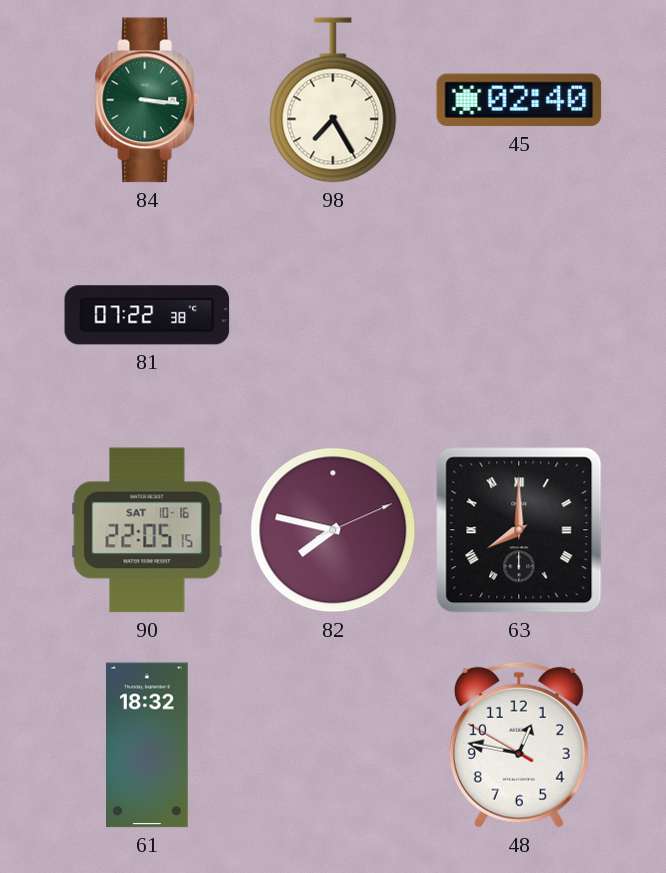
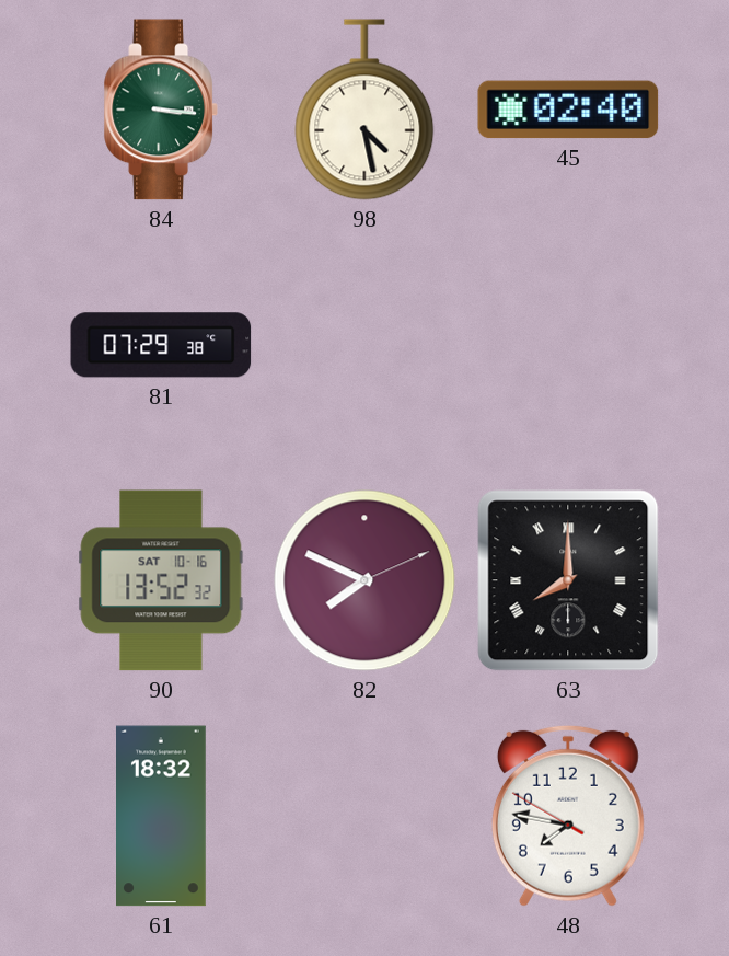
98: 7:25 -> 4:28 (364, 110)
81: 07:22 -> 07:29 (161, 345)
90: 22:05 -> 13:52 (161, 580)
82: 7:47 -> 7:49 (364, 580)
48: 12:46 -> 7:46 (568, 816)
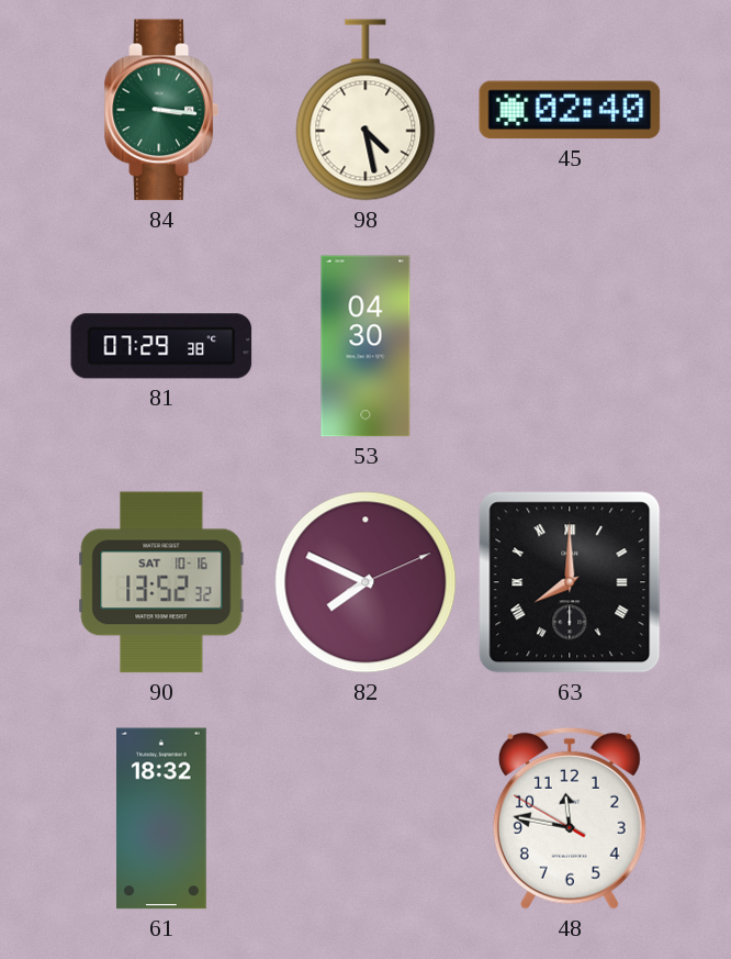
53: none -> 04:30 (365, 346)
48: 7:46 -> 11:46 (570, 818)
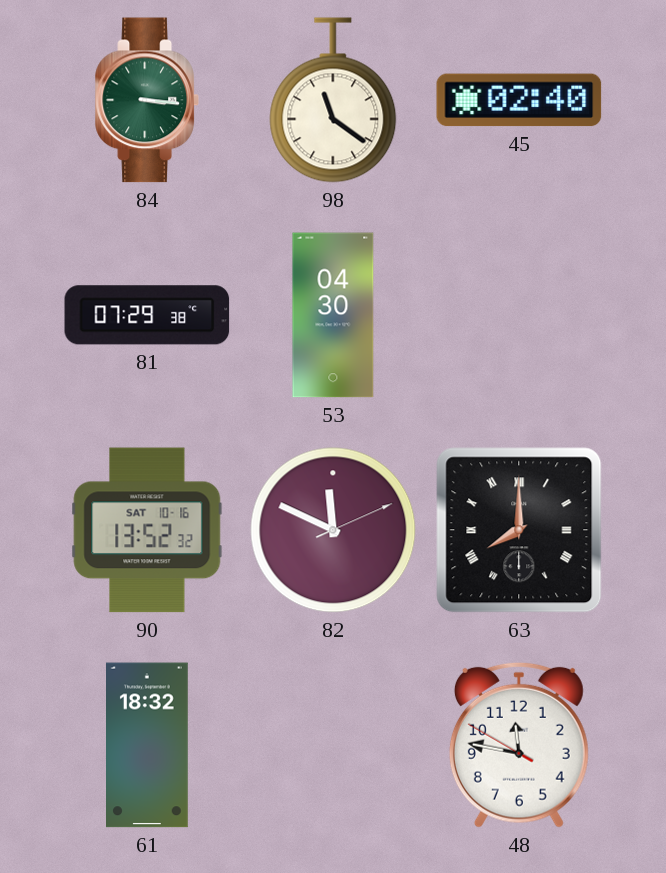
98: 4:28 -> 11:21 (333, 100)
82: 7:49 -> 11:49 (333, 530)
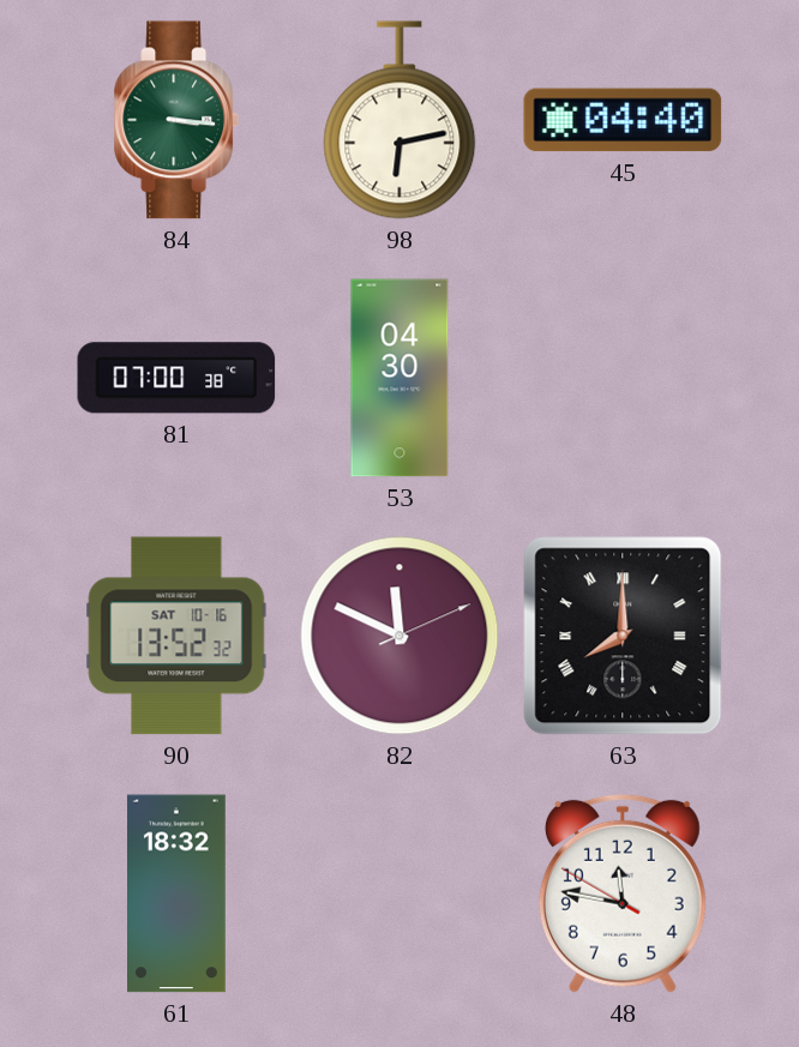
98: 11:21 -> 6:13 (400, 120)
45: 02:40 -> 04:40 (623, 120)
81: 07:29 -> 07:00 (176, 378)
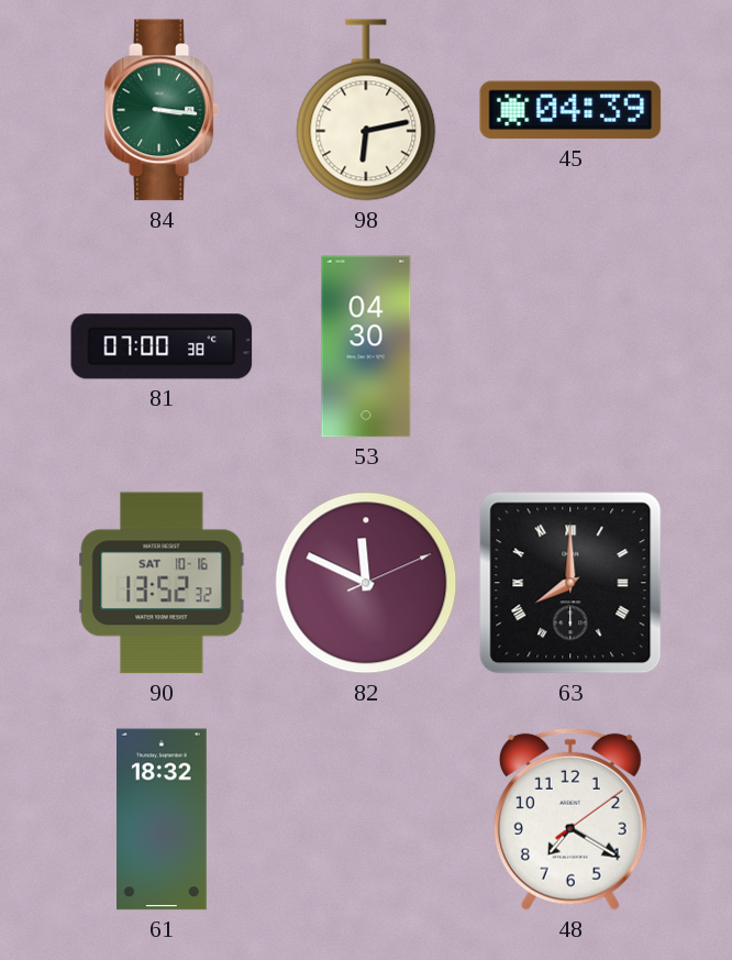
45: 04:40 -> 04:39 (570, 110)
48: 11:46 -> 7:20 (570, 819)
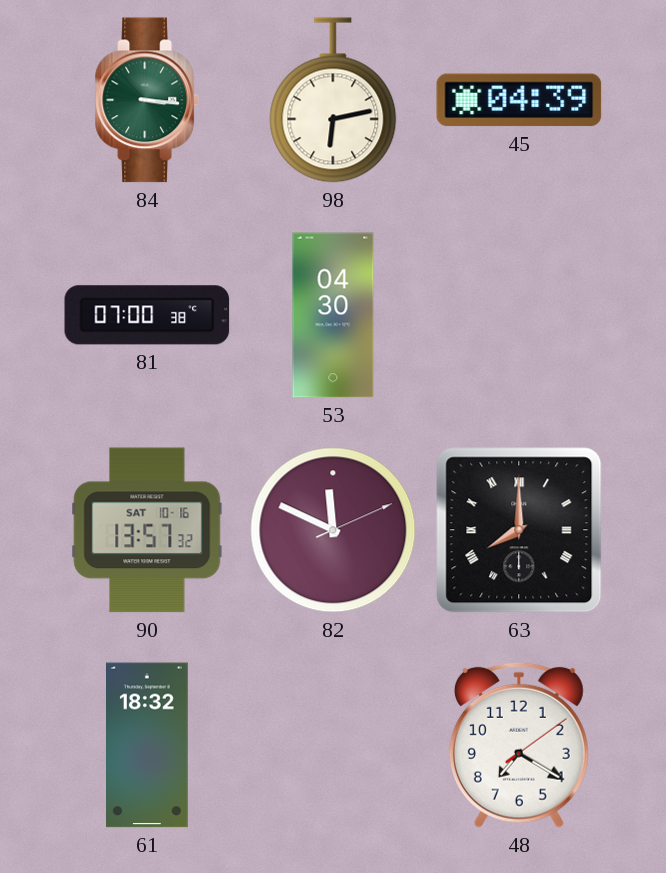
90: 13:52 -> 13:57 (147, 530)
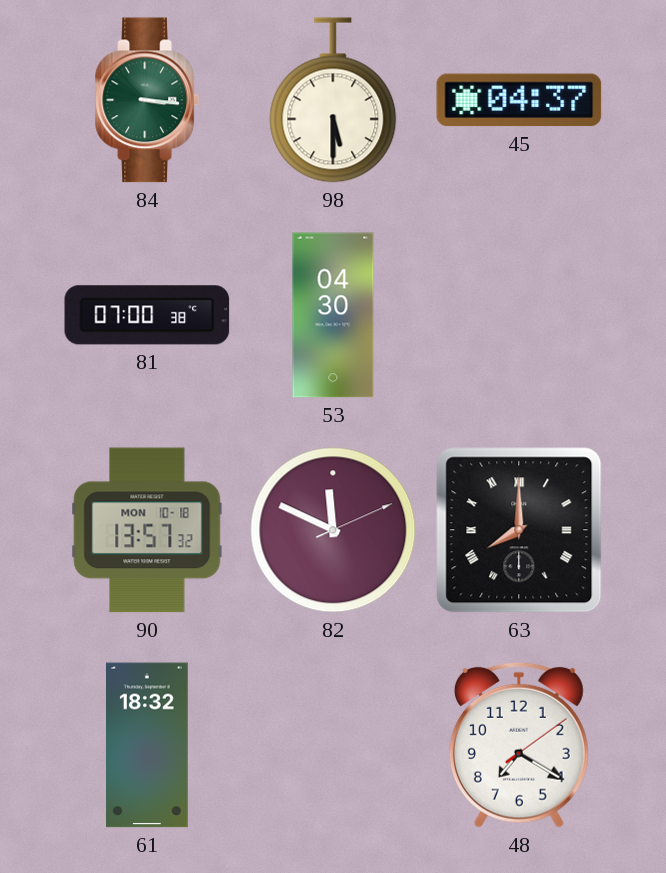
98: 6:13 -> 5:30 (333, 100)
45: 04:39 -> 04:37 (519, 100)
90 date: SAT 10-16 -> MON 10-18 (147, 530)
